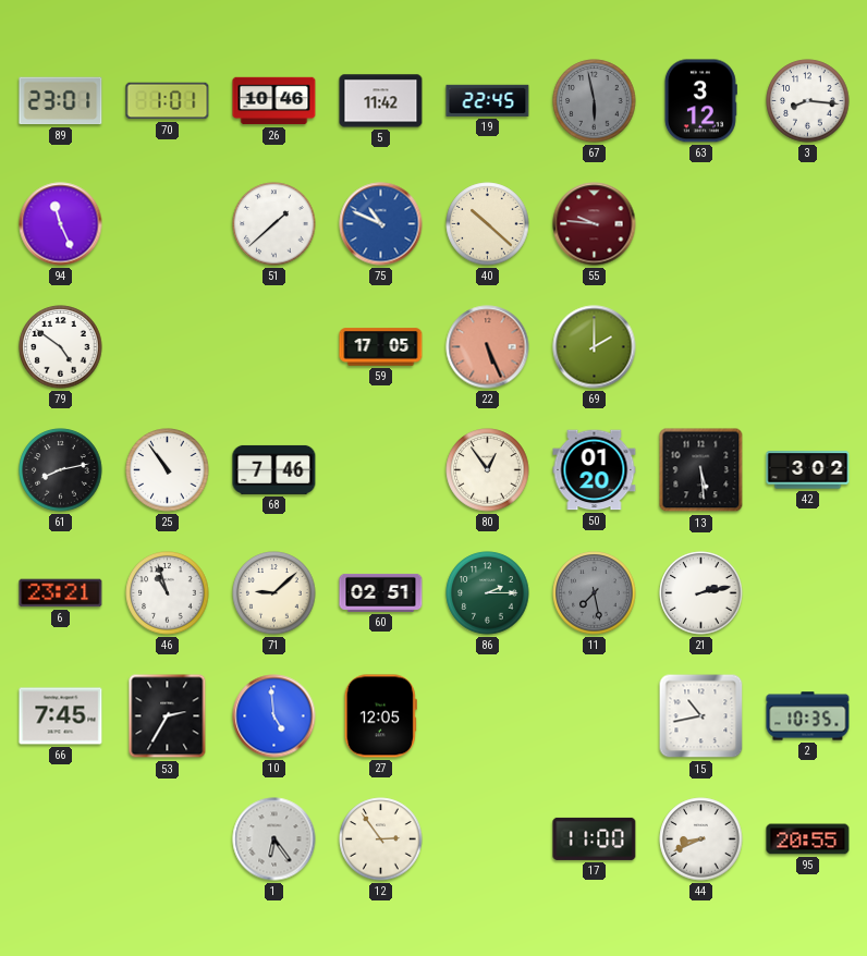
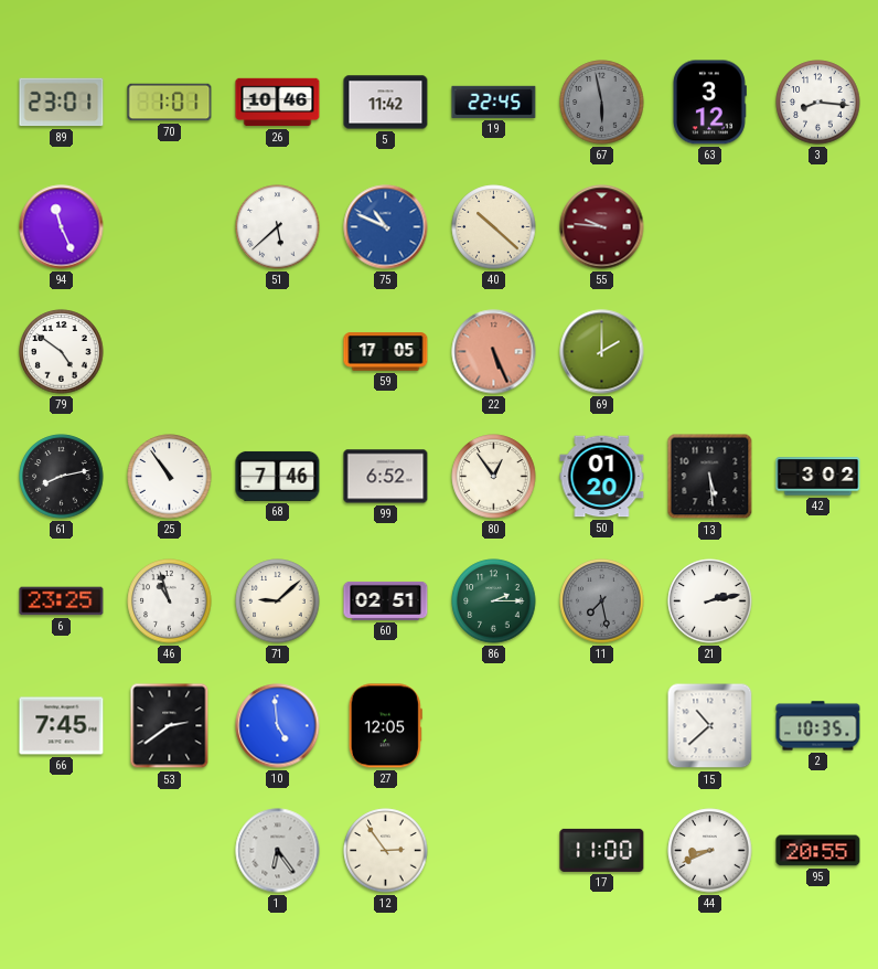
51: 1:38 -> 5:38 (278, 227)
99: none -> 6:52 (386, 477)
6: 23:21 -> 23:25 (62, 601)
53: 2:35 -> 2:39 (170, 726)
15: 10:43 -> 10:38 (710, 726)
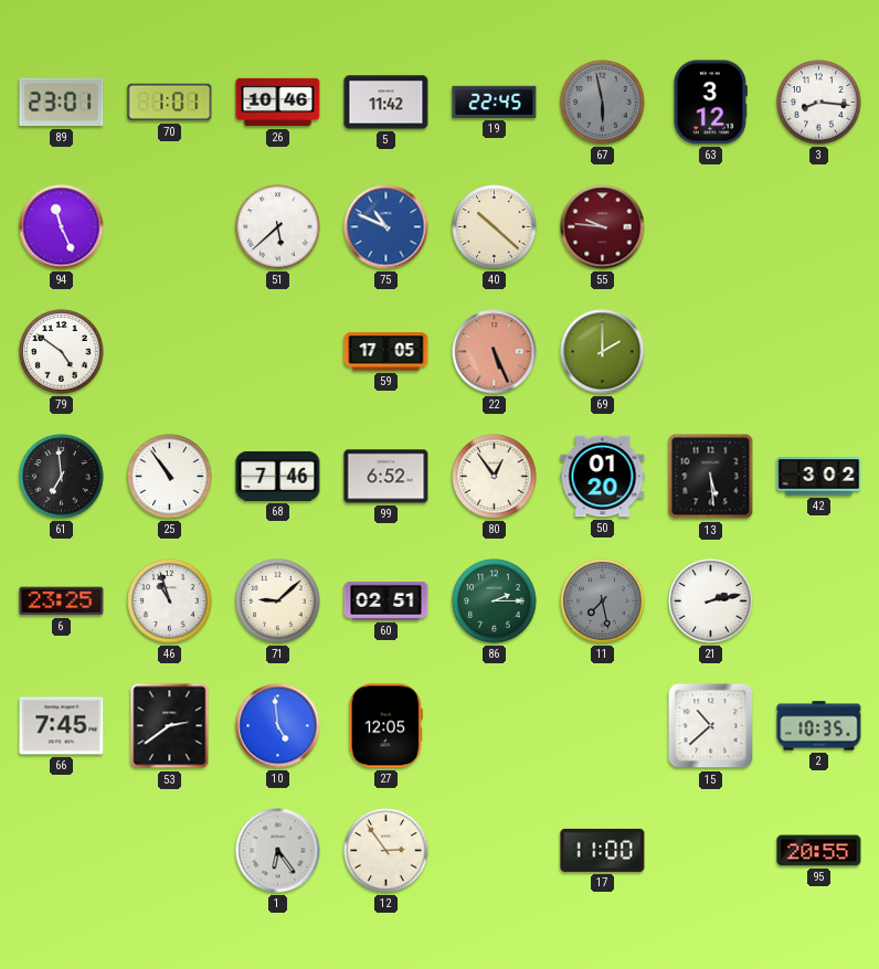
61: 8:13 -> 6:59 (62, 477)
44: 8:41 -> none (710, 851)
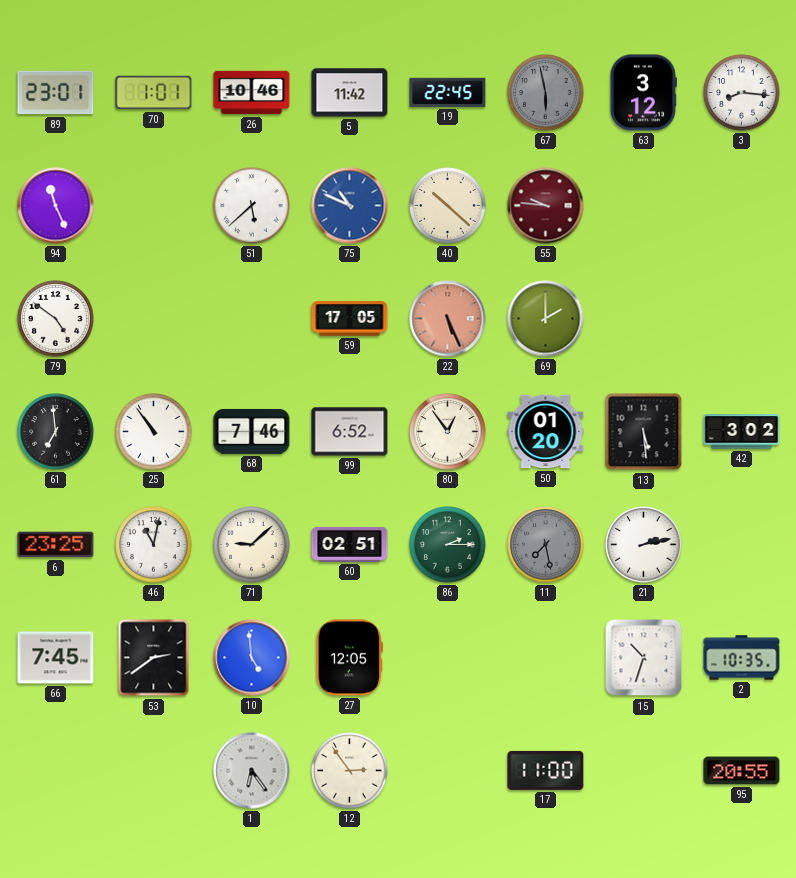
46: 10:57 -> 11:02 (154, 545)
15: 10:38 -> 10:33 (644, 658)
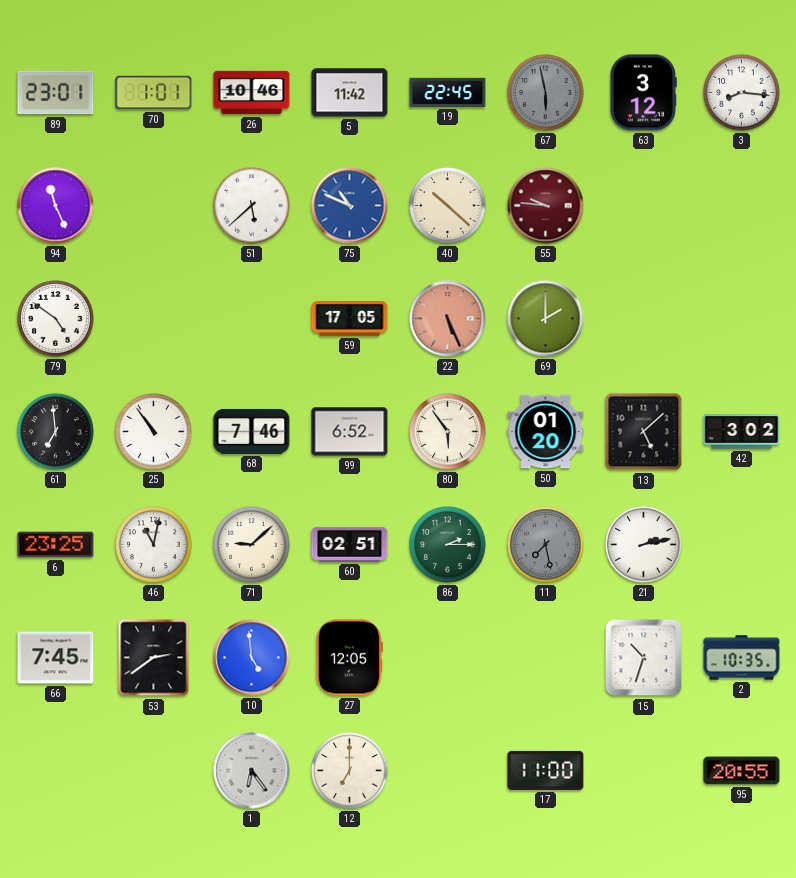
80: 12:54 -> 5:54 (448, 432)
13: 5:29 -> 5:08 (644, 432)
12: 2:54 -> 7:00 (350, 771)
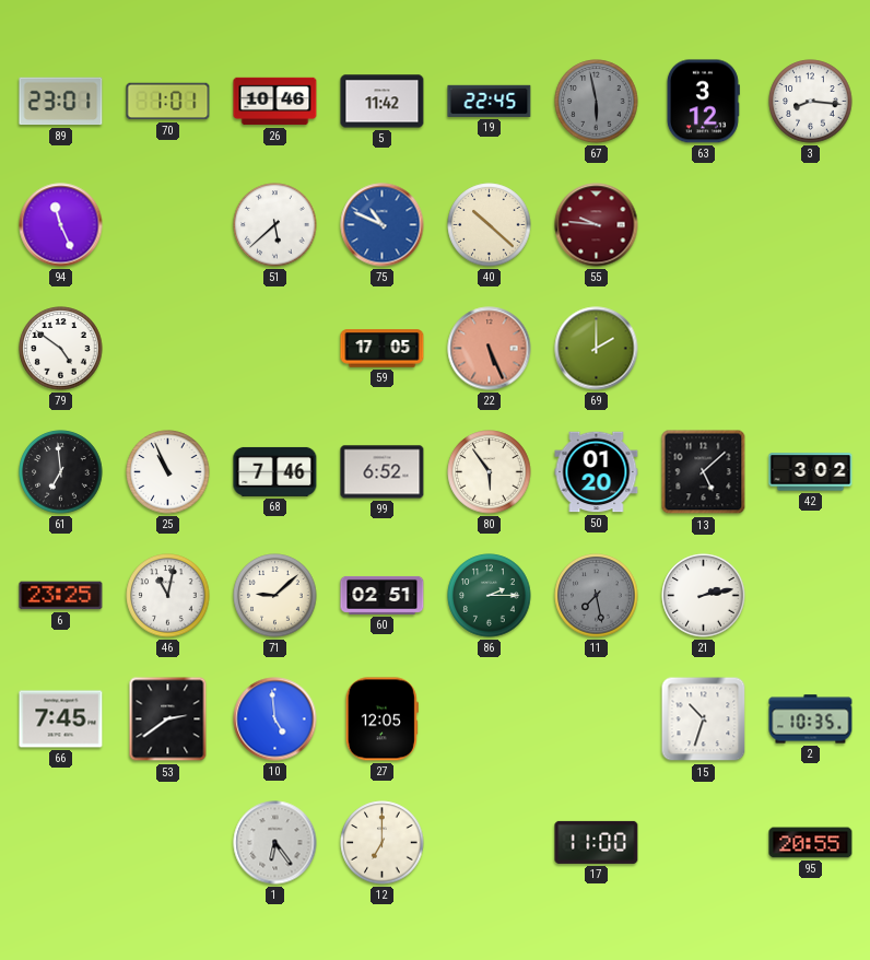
25: 10:54 -> 10:56 (168, 472)
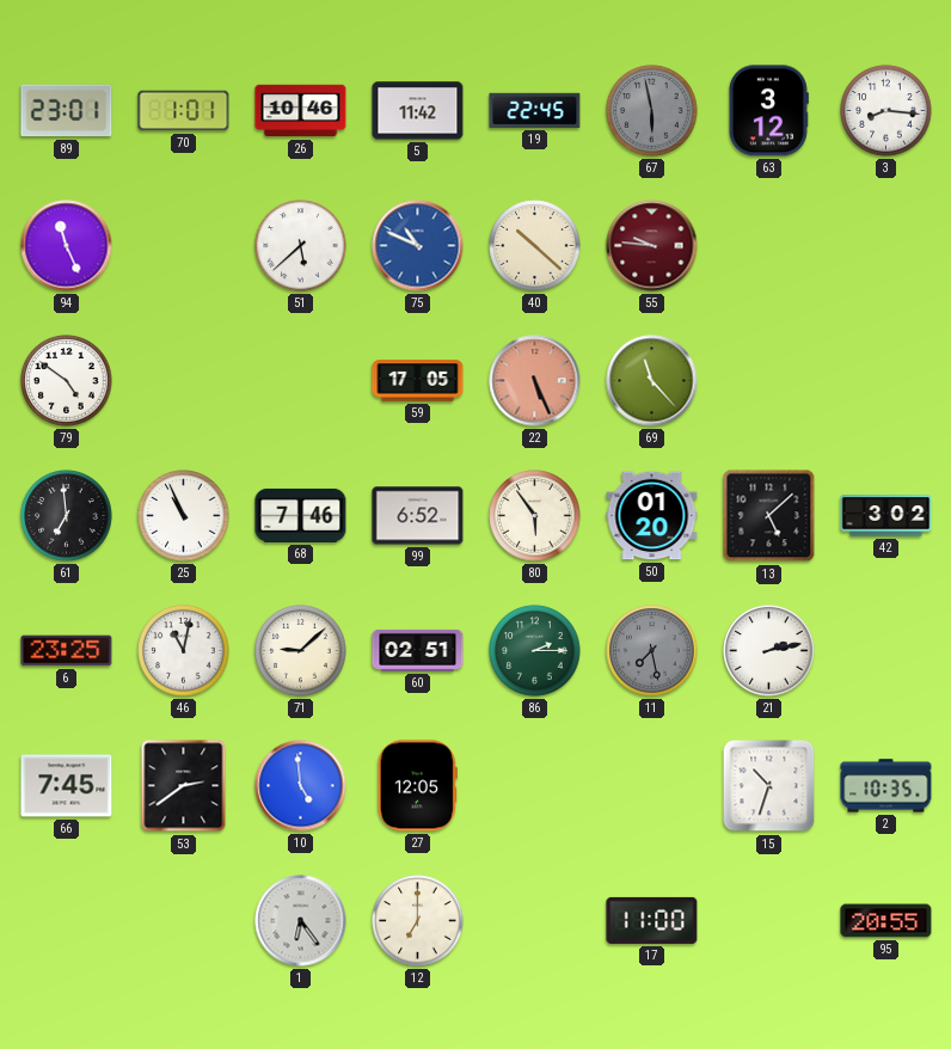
69: 2:00 -> 11:23 (652, 381)
